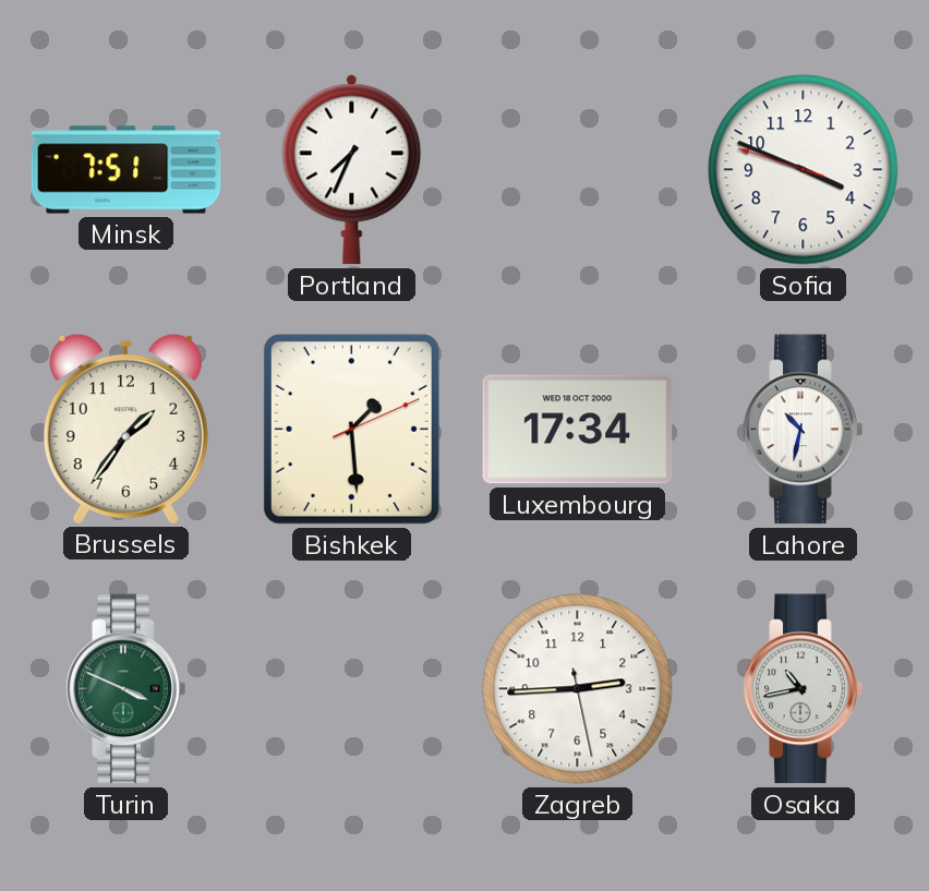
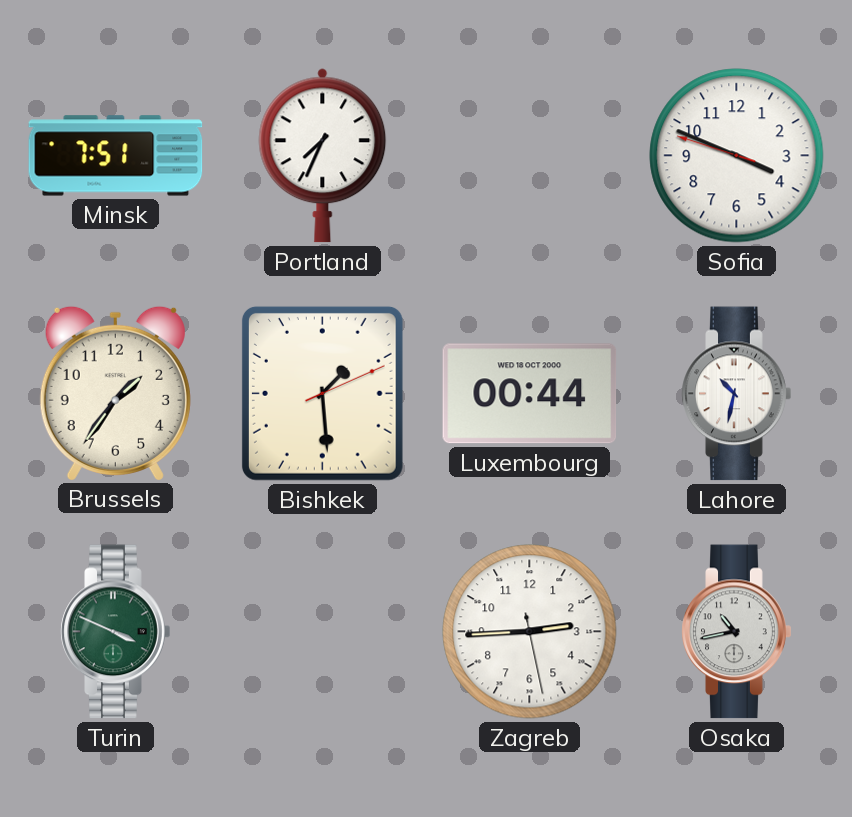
Luxembourg: 17:34 -> 00:44 (530, 394)
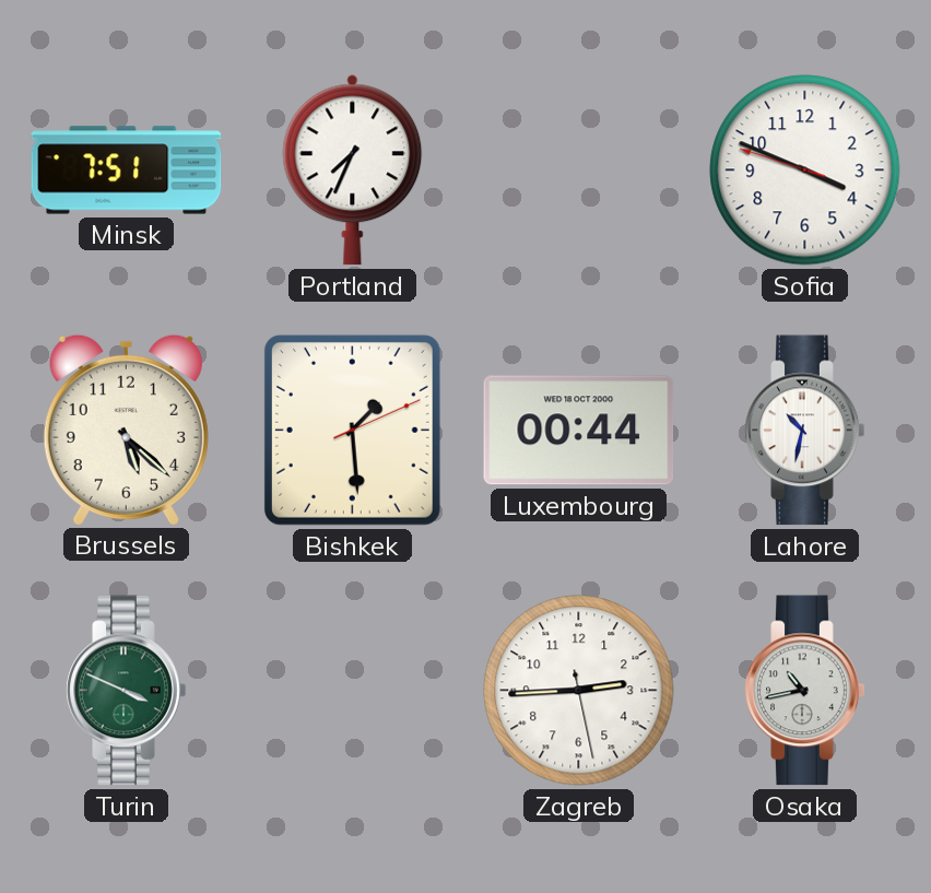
Brussels: 1:36 -> 5:22 (126, 430)
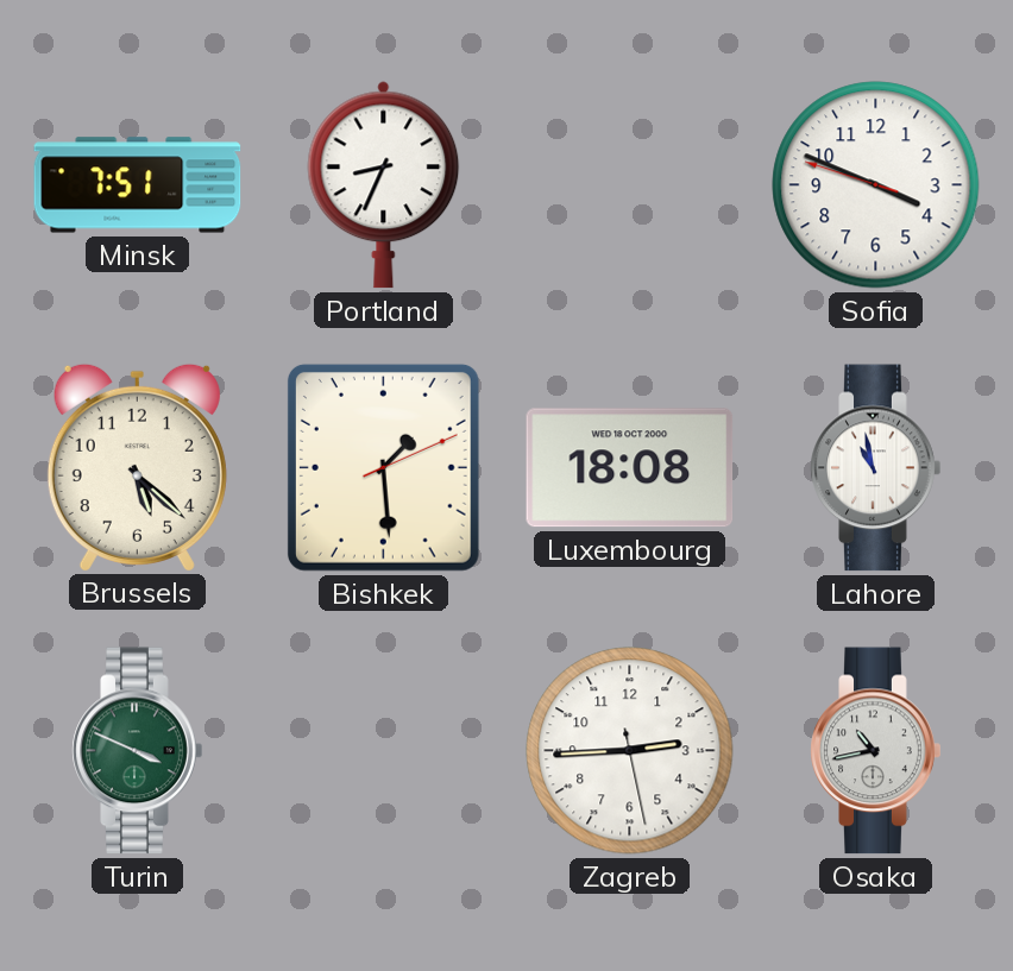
Portland: 7:34 -> 8:34 (384, 185)
Luxembourg: 00:44 -> 18:08 (630, 468)
Lahore: 10:32 -> 10:58 (876, 468)
